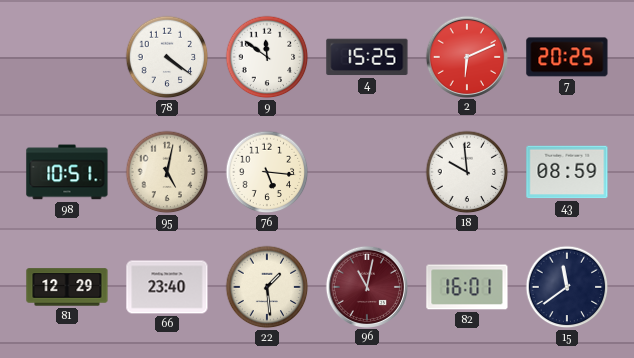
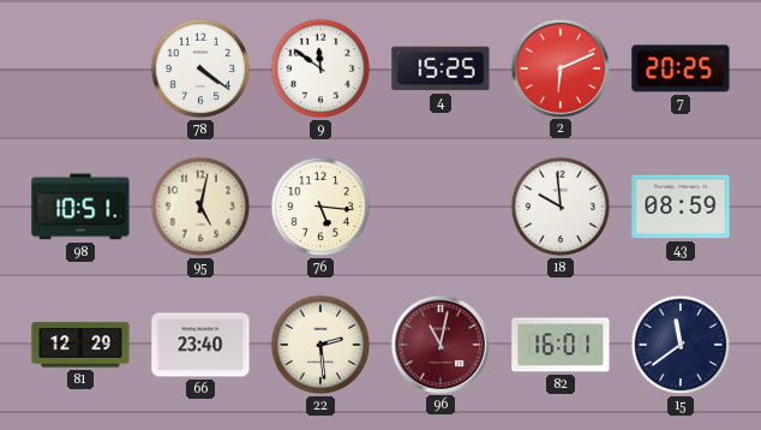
22: 1:29 -> 2:29 (320, 345)
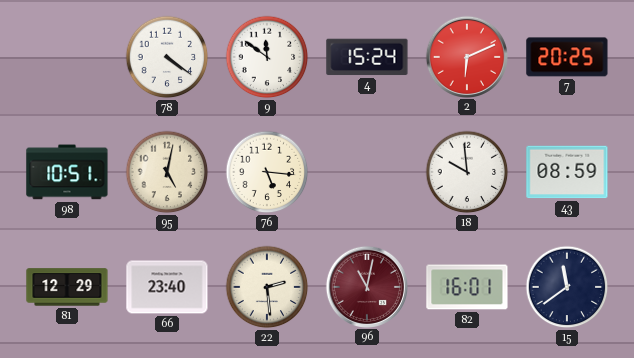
4: 15:25 -> 15:24 (367, 57)
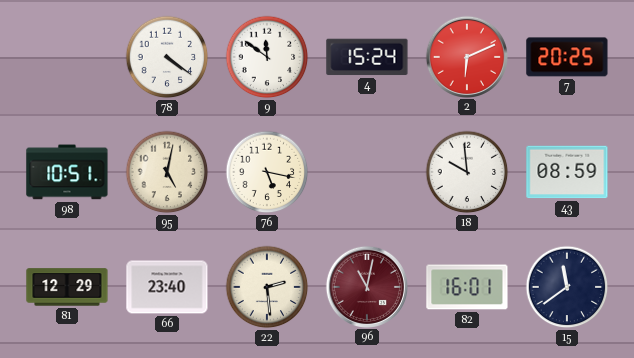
76: 5:16 -> 5:17 (267, 172)
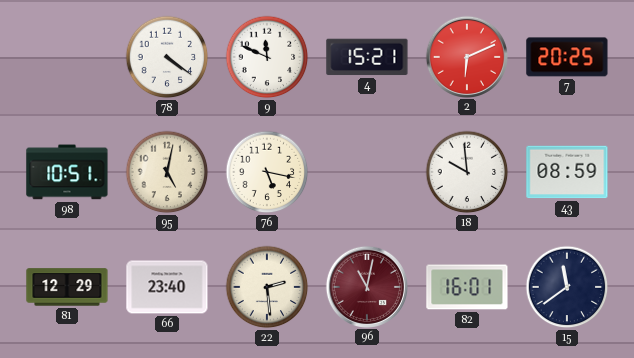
9: 11:51 -> 11:49 (267, 57)
4: 15:24 -> 15:21 (367, 57)
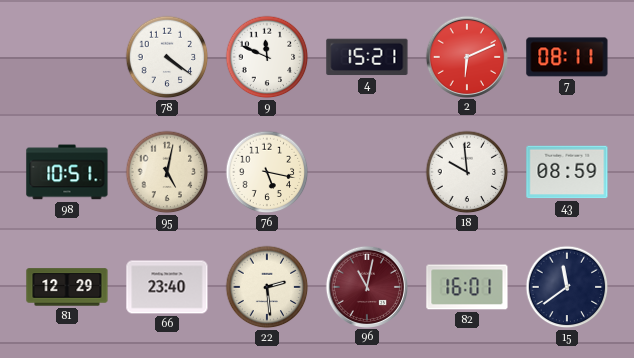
7: 20:25 -> 08:11 (567, 57)
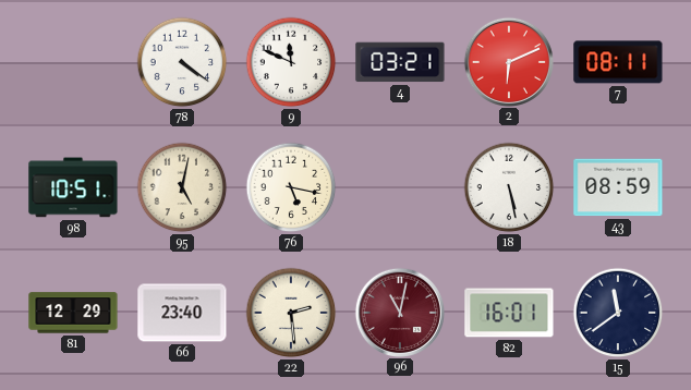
4: 15:21 -> 03:21 (400, 62)
18: 9:59 -> 5:28 (509, 187)
